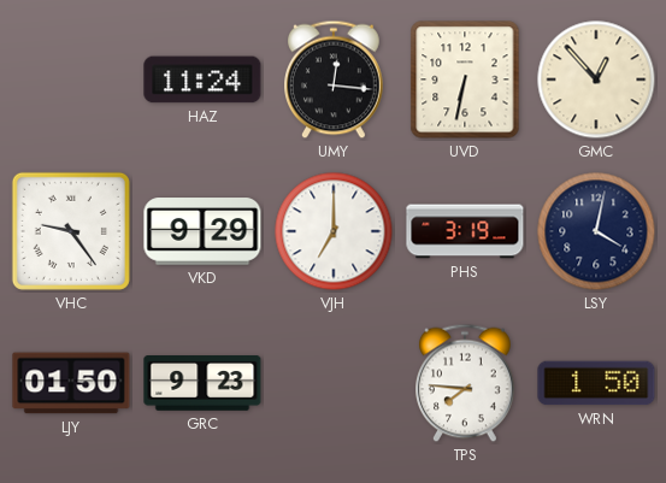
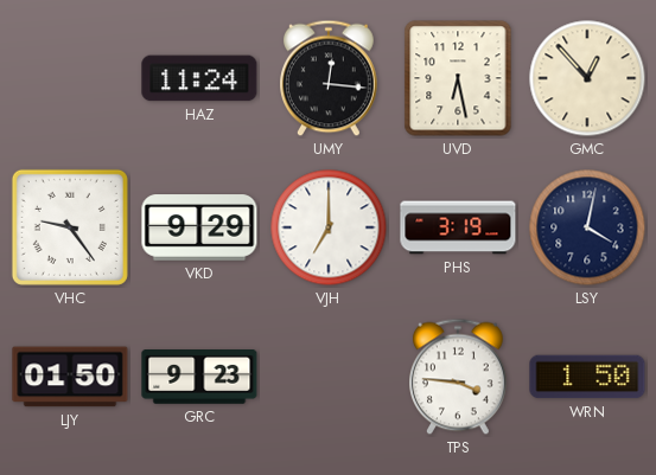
UVD: 6:32 -> 6:28 (458, 78)
TPS: 7:46 -> 3:46 (459, 377)
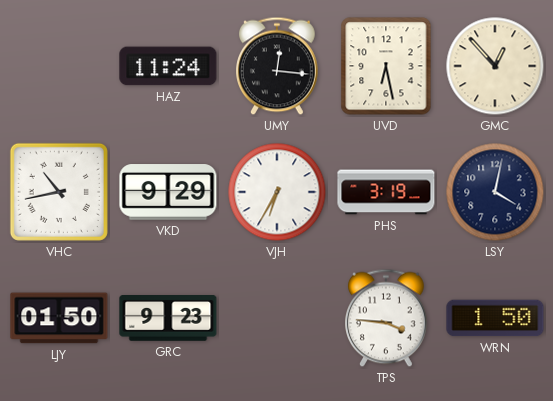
VHC: 9:24 -> 10:43 (59, 192)
VJH: 7:00 -> 6:35 (277, 192)
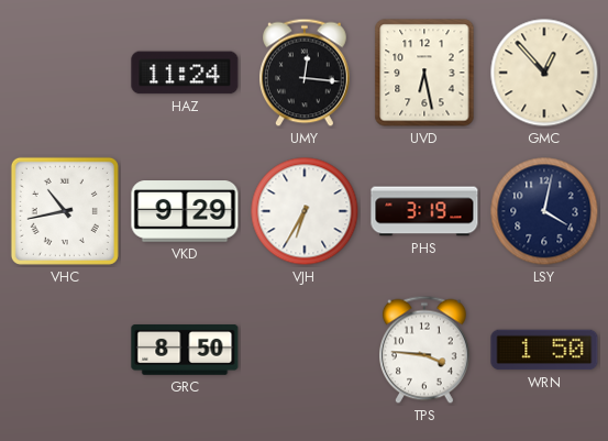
LJY: 01:50 -> none (59, 318)
GRC: 9:23 -> 8:50 (185, 351)
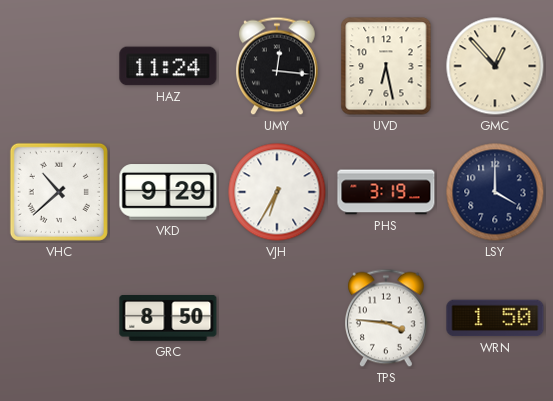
VHC: 10:43 -> 10:38 (59, 192)
LSY: 4:02 -> 4:00 (495, 192)
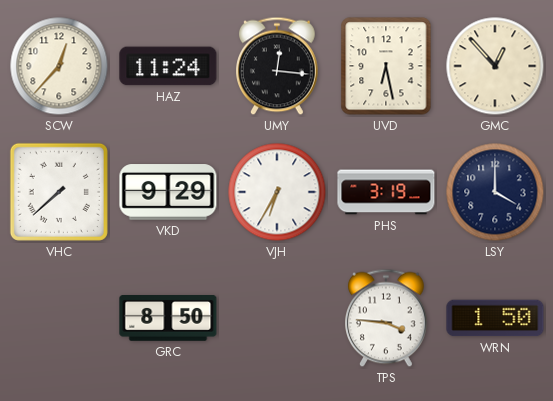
SCW: none -> 12:37 (59, 66)
VHC: 10:38 -> 7:38 (59, 192)
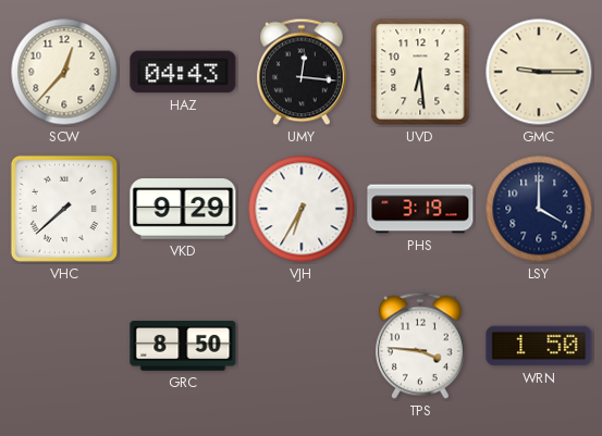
HAZ: 11:24 -> 04:43 (183, 72)
UVD: 6:28 -> 6:29 (420, 72)
GMC: 12:53 -> 9:15 (539, 72)
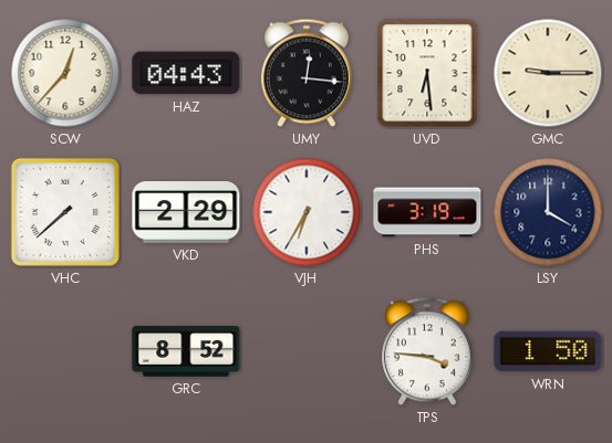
VKD: 9:29 -> 2:29 (186, 212)
GRC: 8:50 -> 8:52 (186, 352)
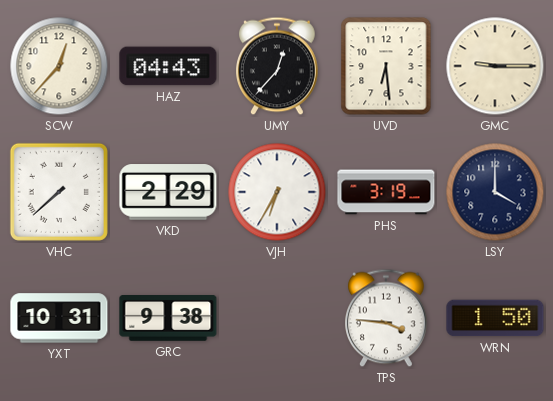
UMY: 12:16 -> 12:37 (278, 66)
YXT: none -> 10:31 (59, 318)
GRC: 8:52 -> 9:38 (168, 319)
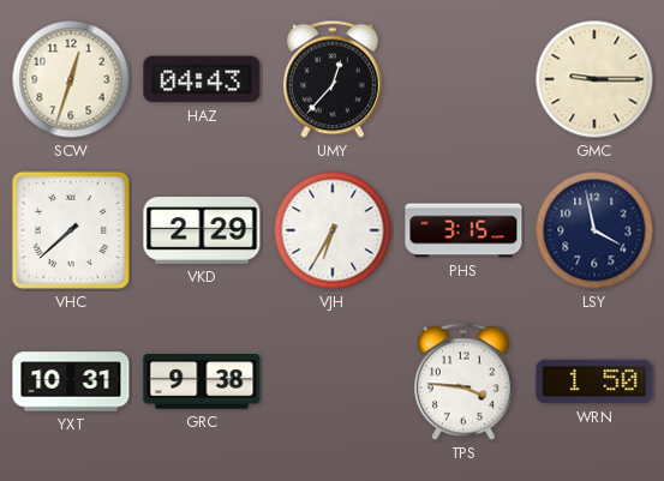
SCW: 12:37 -> 12:33 (71, 79)
UVD: 6:29 -> none (386, 66)
PHS: 3:19 -> 3:15 (463, 230)
LSY: 4:00 -> 3:58 (594, 230)
